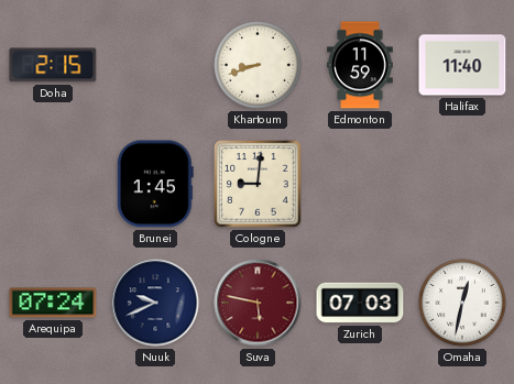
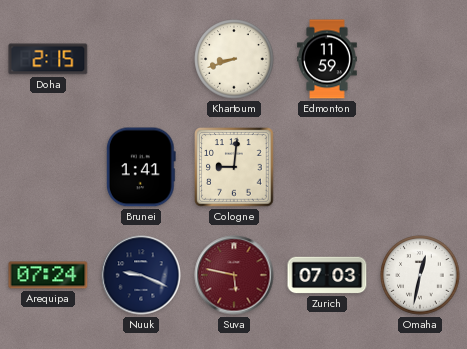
Halifax: 11:40 -> none (462, 65)
Brunei: 1:45 -> 1:41 (141, 167)
Nuuk: 9:41 -> 9:19 (141, 275)
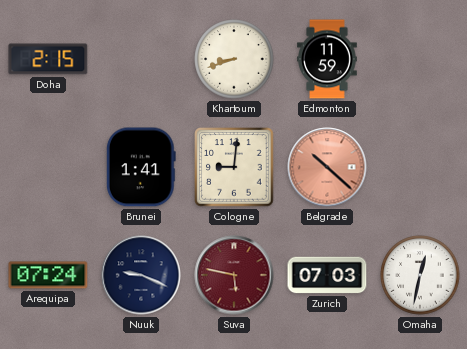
Belgrade: none -> 10:22 (327, 167)
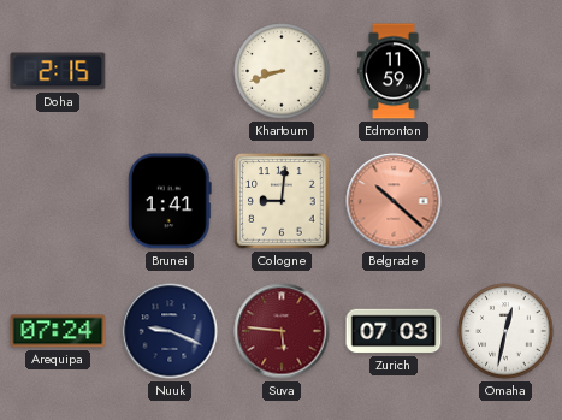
Suva: 5:47 -> 5:46 (282, 331)
